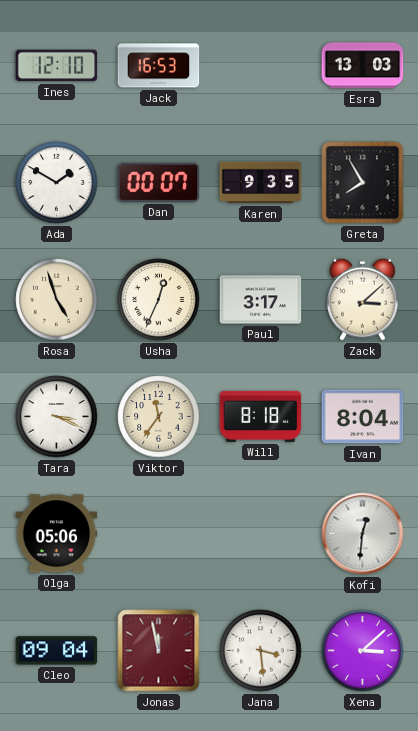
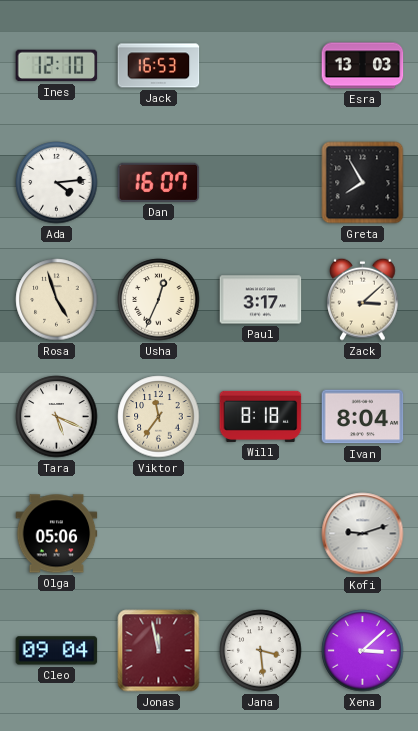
Ada: 1:50 -> 4:14 (57, 183)
Dan: 00:07 -> 16:07 (159, 182)
Karen: 9:35 -> none (261, 183)
Tara: 3:19 -> 5:19 (57, 417)
Kofi: 12:31 -> 9:12 (363, 534)
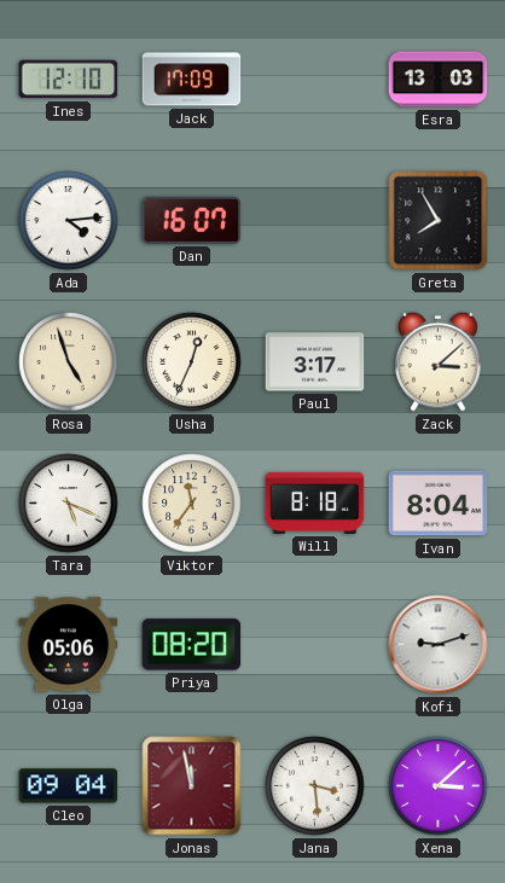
Jack: 16:53 -> 17:09 (192, 80)
Priya: none -> 08:20 (192, 645)
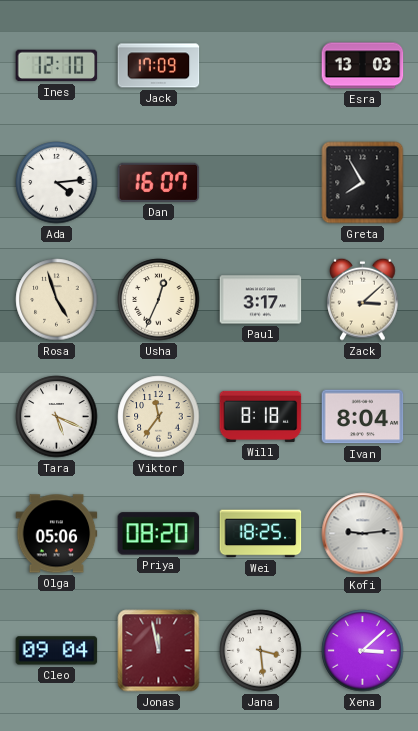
Wei: none -> 18:25 (261, 534)
Kofi: 9:12 -> 9:14 (363, 534)
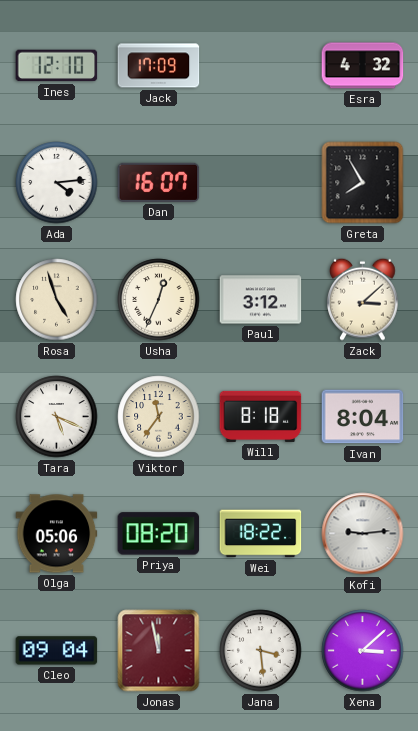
Esra: 13:03 -> 4:32 (363, 66)
Paul: 3:17 -> 3:12 (261, 300)
Wei: 18:25 -> 18:22 (261, 534)
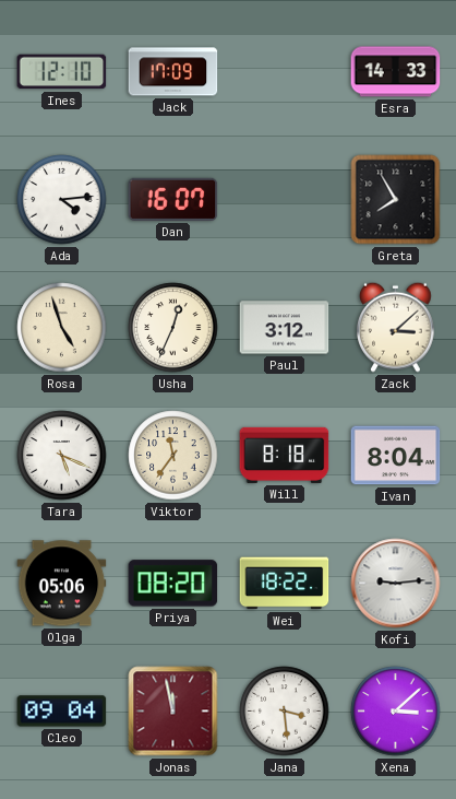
Esra: 4:32 -> 14:33 (396, 72)
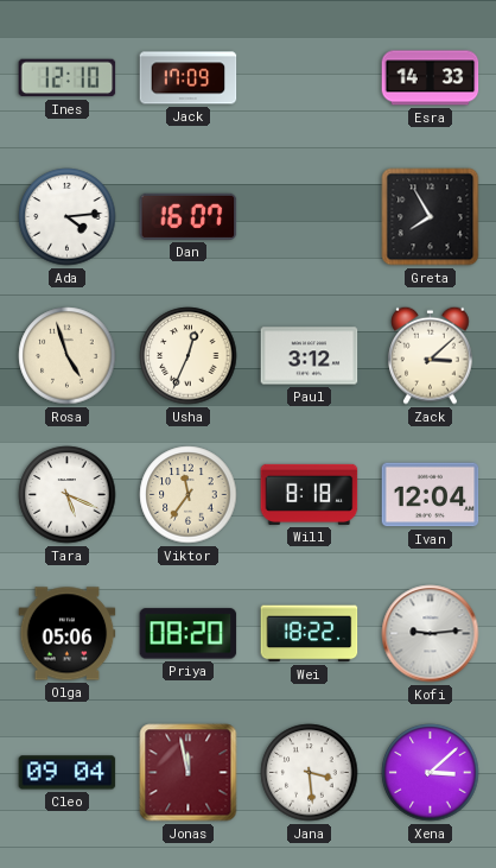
Ivan: 8:04 -> 12:04 (431, 495)
